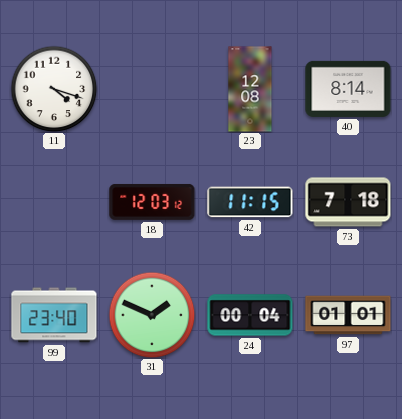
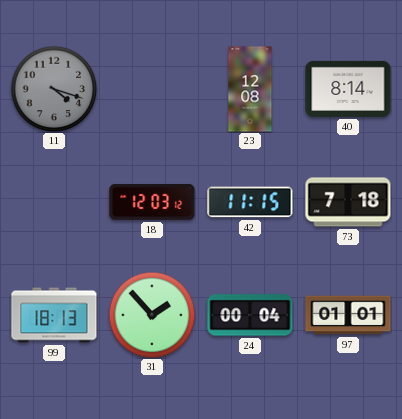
11 dial: white -> grey (54, 89)
99: 23:40 -> 18:13 (54, 315)
31: 1:49 -> 1:53 (152, 315)
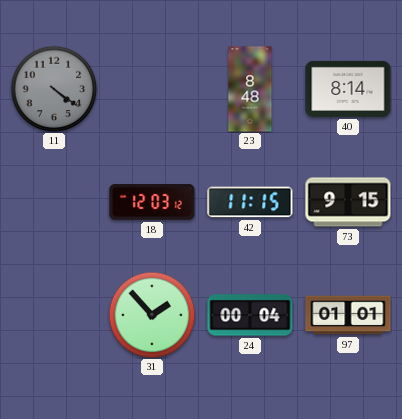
11: 4:18 -> 4:21 (54, 89)
23: 12:08 -> 8:48 (250, 89)
73: 7:18 -> 9:15 (348, 202)
99: 18:13 -> none (54, 315)
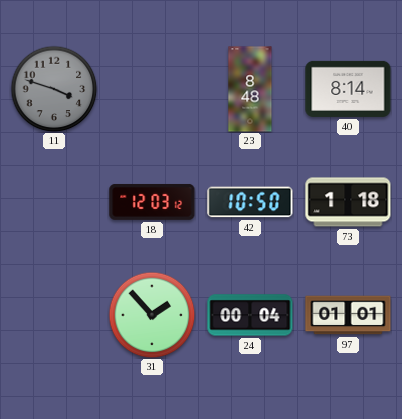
11: 4:21 -> 3:48 (54, 89)
42: 11:15 -> 10:50 (250, 202)
73: 9:15 -> 1:18 (348, 202)
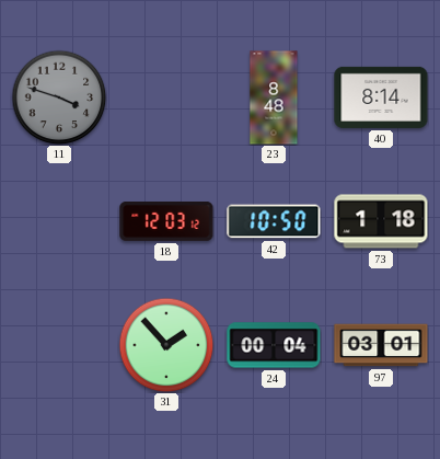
97: 01:01 -> 03:01 (381, 345)
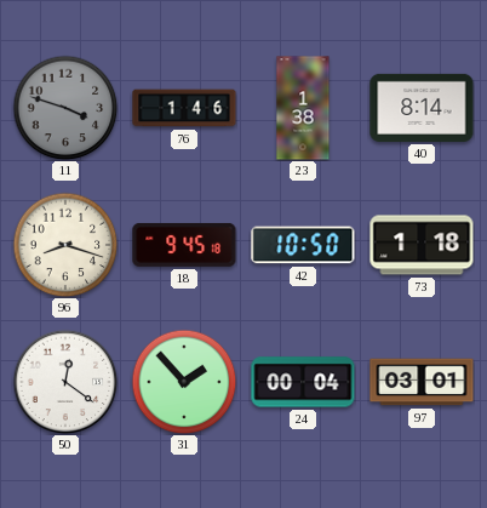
76: none -> 1:46 (184, 108)
23: 8:48 -> 1:38 (303, 108)
96: none -> 8:18 (65, 245)
18: 12:03 -> 9:45 (184, 245)
50: none -> 12:21 (65, 382)
